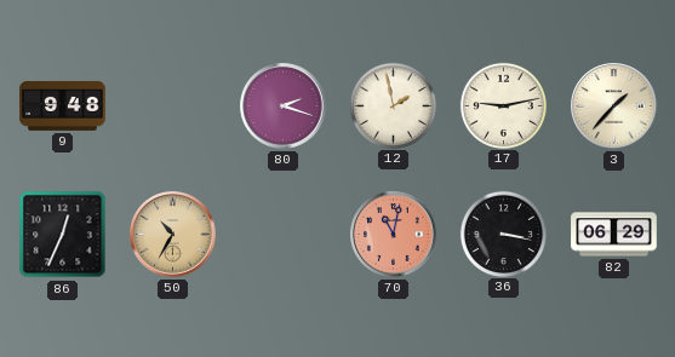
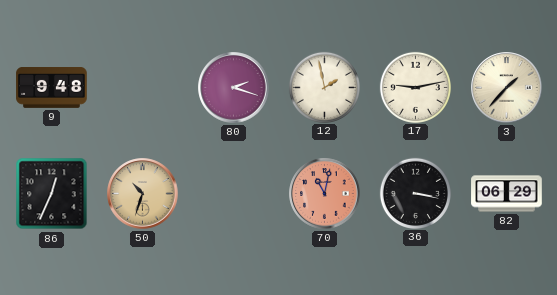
50: 10:35 -> 10:33 (143, 194)
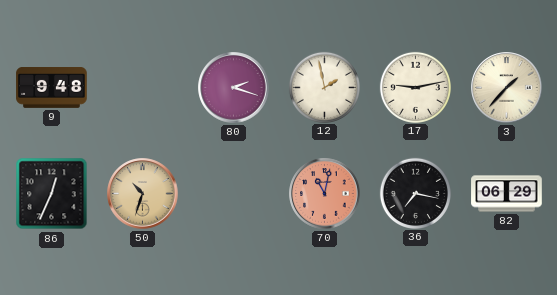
36: 3:17 -> 7:17 (415, 193)
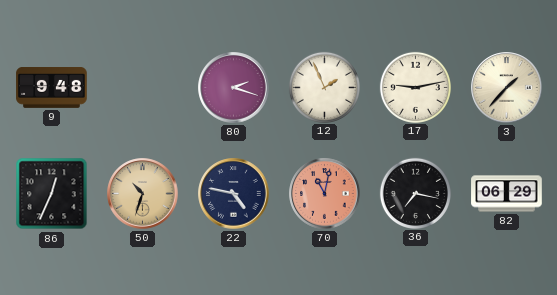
12: 1:58 -> 1:56 (324, 87)
22: none -> 4:47 (234, 194)
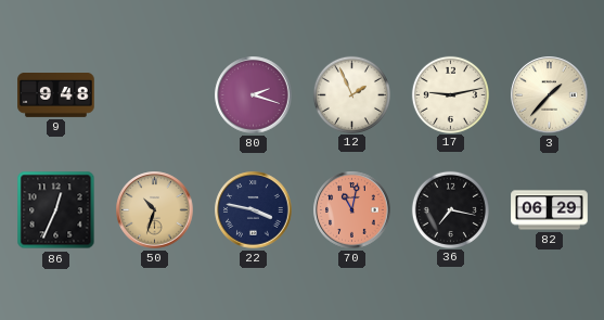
22: 4:47 -> 3:47 (254, 210)
